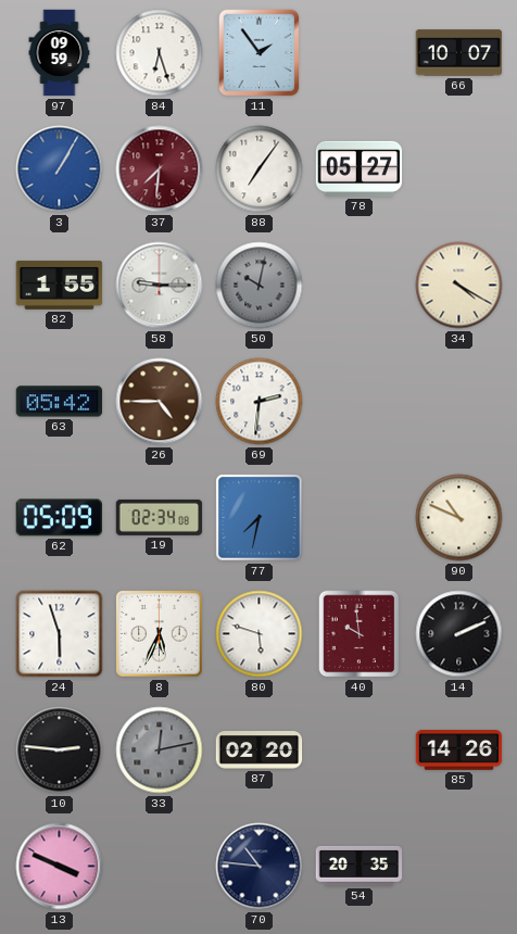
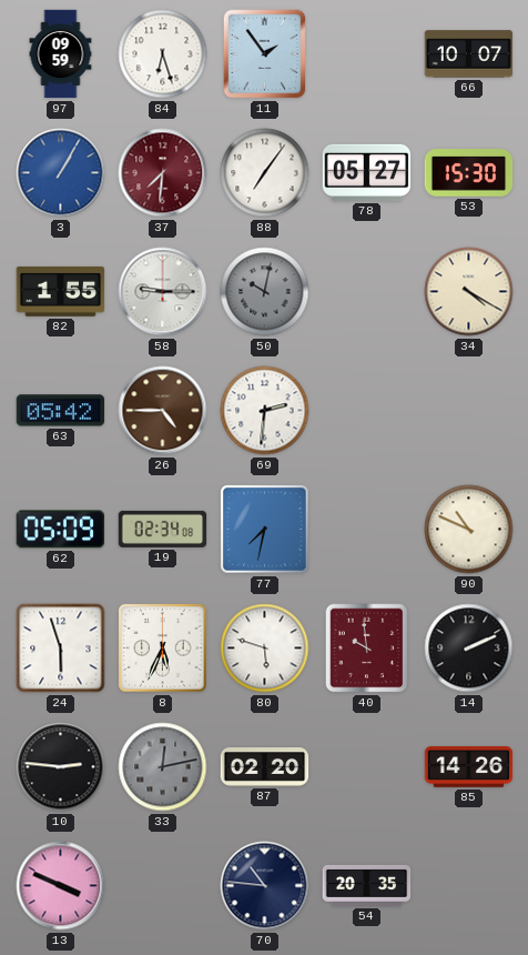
53: none -> 15:30 (469, 173)
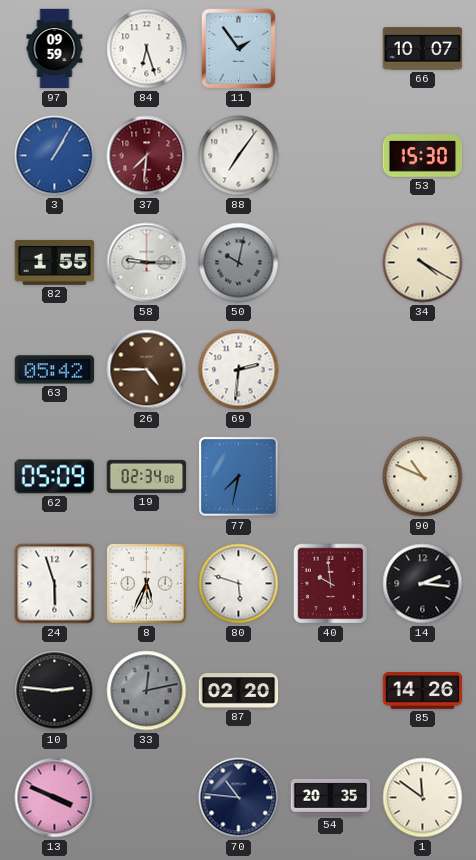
78: 05:27 -> none (367, 172)
14: 2:11 -> 2:16 (423, 584)
1: none -> 11:51 (423, 798)
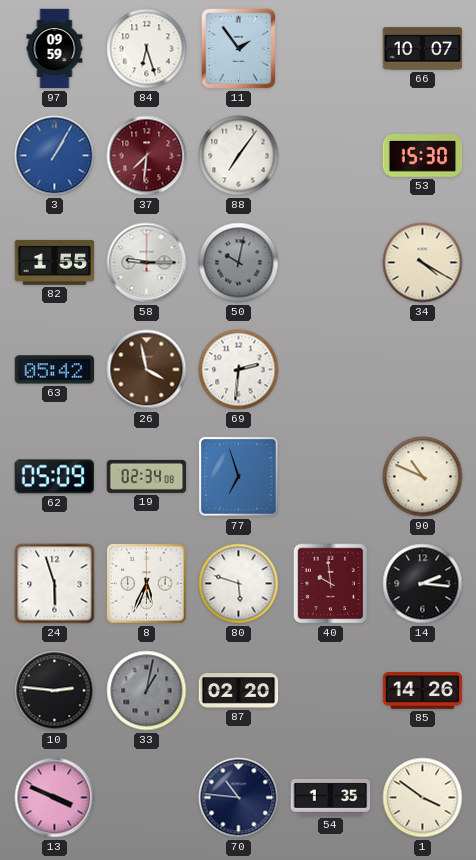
26: 4:45 -> 3:58 (147, 370)
77: 7:32 -> 6:57 (239, 477)
33: 12:13 -> 1:02 (147, 691)
54: 20:35 -> 1:35 (331, 797)
1: 11:51 -> 3:51 (423, 798)
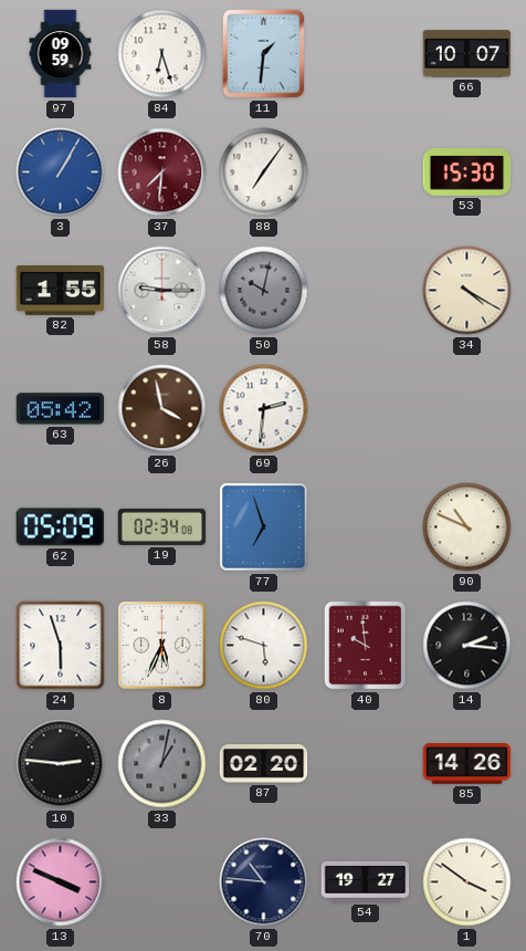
11: 1:54 -> 1:31 (264, 54)
54: 1:35 -> 19:27 (366, 881)
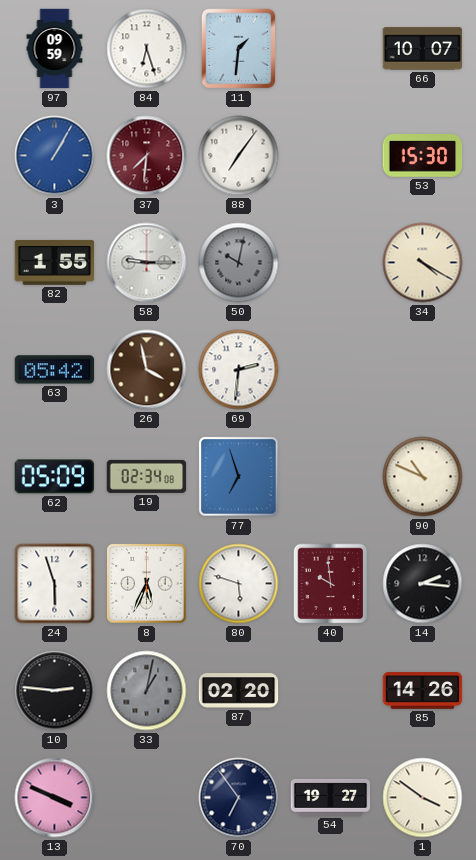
70: 10:46 -> 6:54 (239, 798)
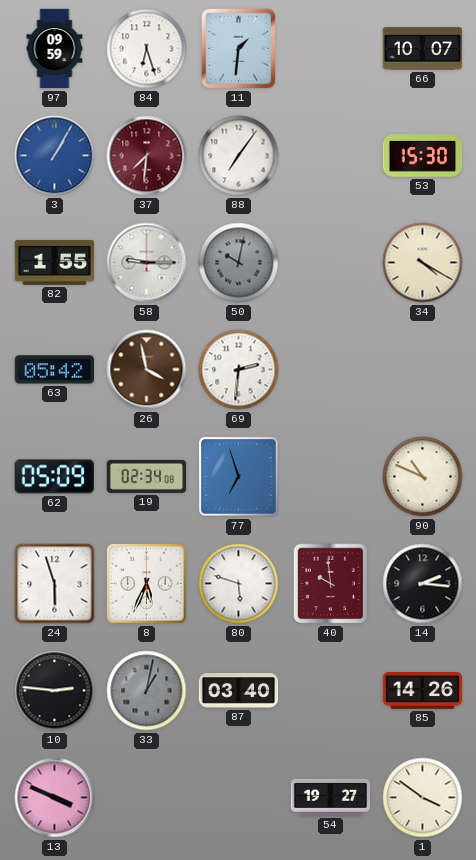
87: 02:20 -> 03:40 (239, 691)
70: 6:54 -> none (239, 798)
